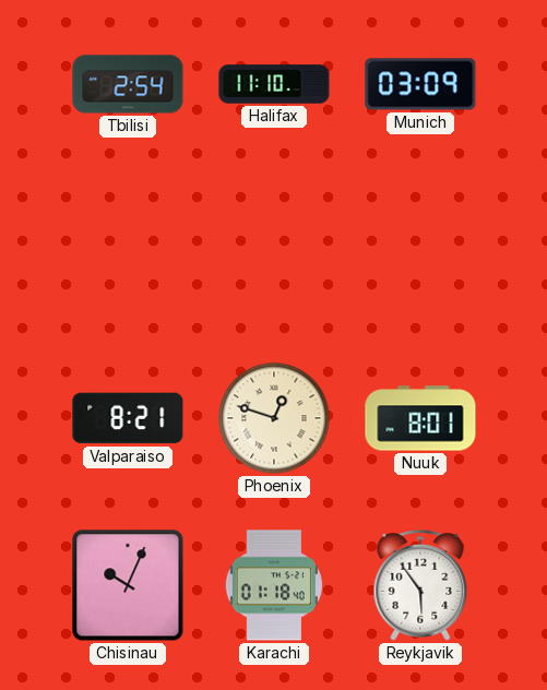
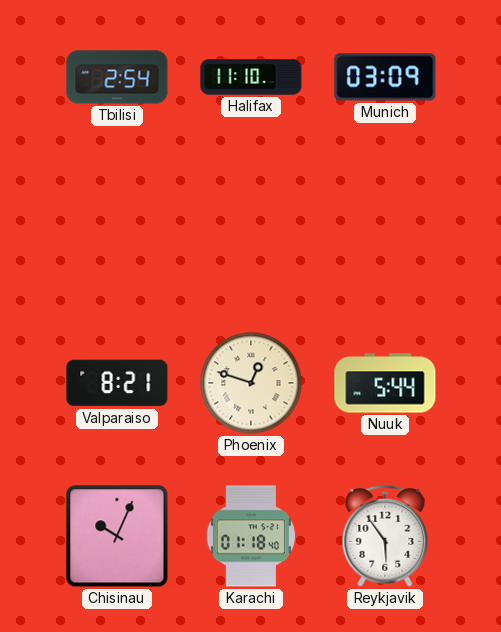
Nuuk: 8:01 -> 5:44 (385, 383)
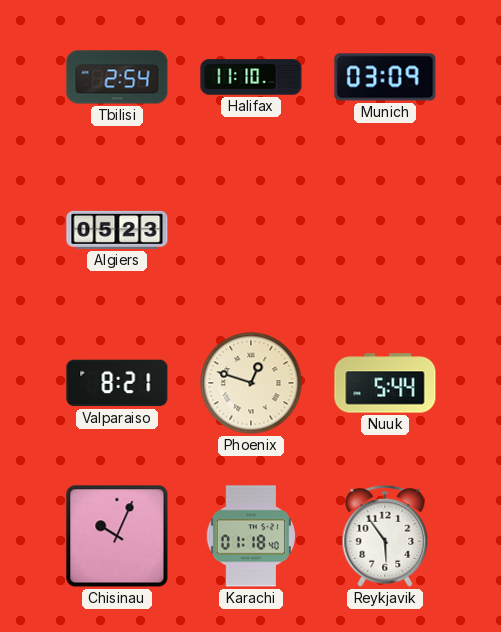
Algiers: none -> 05:23 (117, 230)
